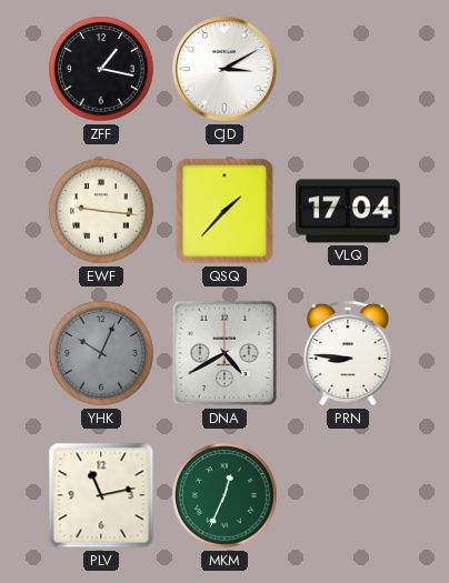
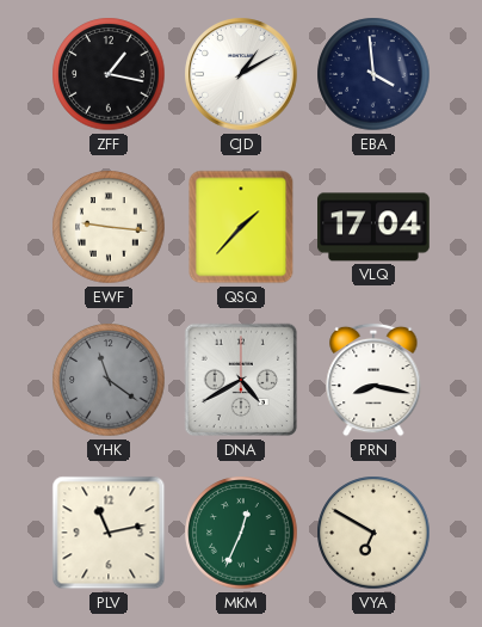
CJD: 3:10 -> 1:10 (241, 74)
EBA: none -> 3:59 (373, 74)
YHK: 10:04 -> 11:21 (109, 380)
PRN: 8:46 -> 8:17 (373, 380)
VYA: none -> 6:50 (373, 533)
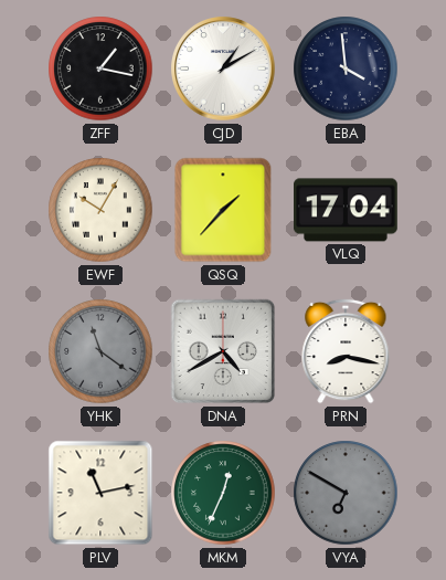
EWF: 9:16 -> 10:05 (100, 210)
VYA dial: cream -> grey (346, 493)
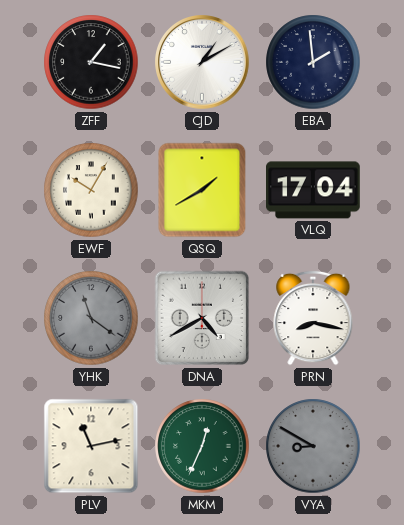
EBA: 3:59 -> 1:59 (313, 62)
QSQ: 1:37 -> 1:40 (202, 190)
VYA: 6:50 -> 8:50 (313, 446)
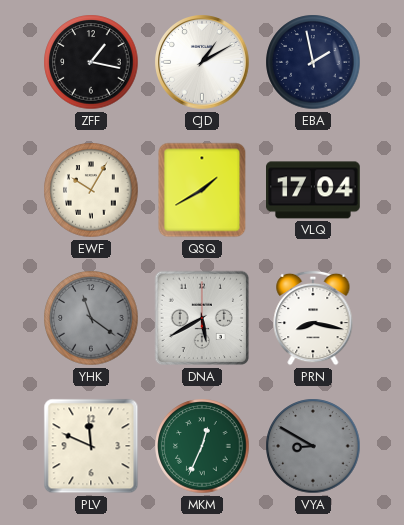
EBA: 1:59 -> 1:58 (313, 62)
DNA: 4:40 -> 5:40 (202, 318)
PLV: 11:13 -> 11:49 (91, 446)
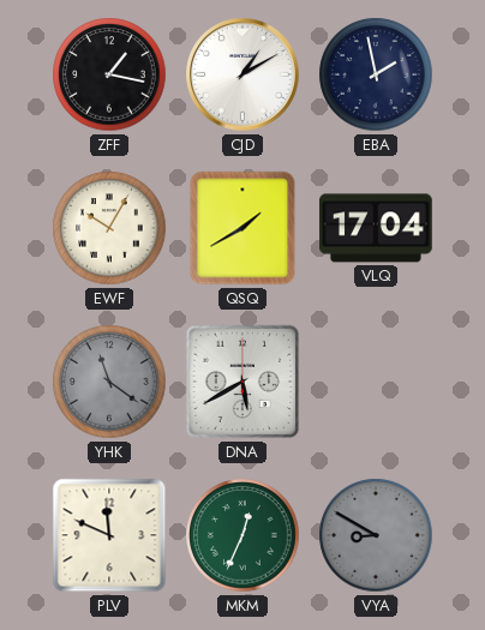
PRN: 8:17 -> none (313, 318)
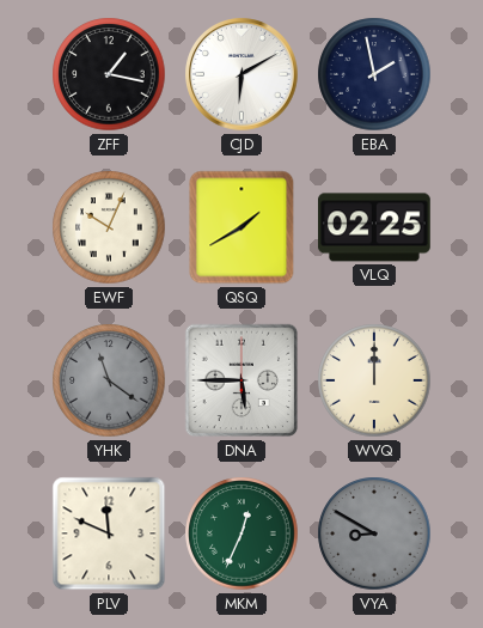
CJD: 1:10 -> 6:10 (241, 74)
EWF: 10:05 -> 10:04 (109, 227)
VLQ: 17:04 -> 02:25 (375, 227)
DNA: 5:40 -> 5:45 (241, 380)
WVQ: none -> 12:00 (374, 380)
